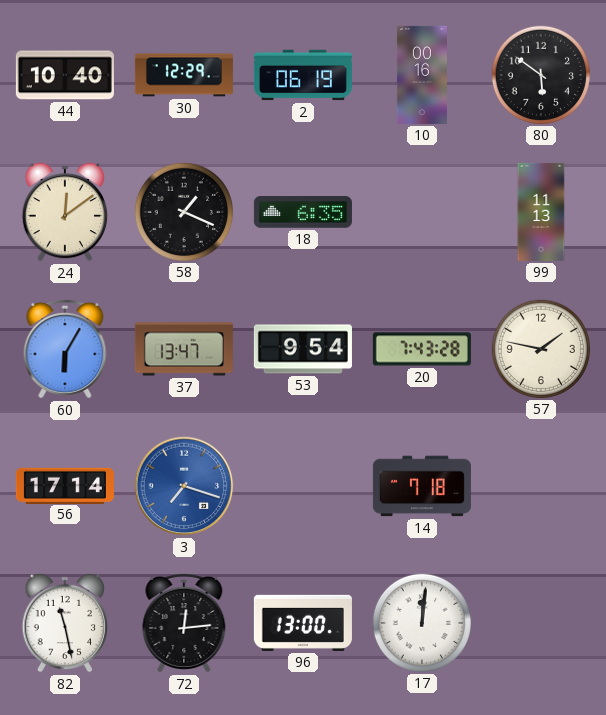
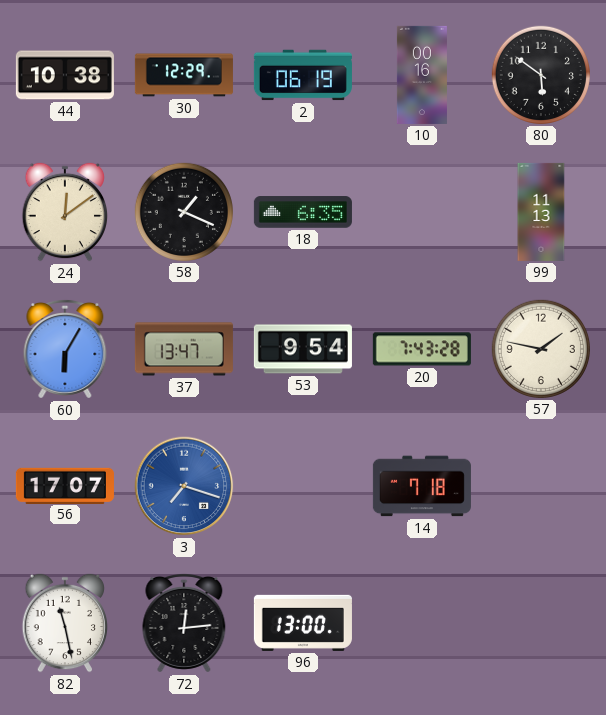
44: 10:40 -> 10:38 (65, 75)
56: 17:14 -> 17:07 (65, 485)
17: 12:01 -> none (422, 623)
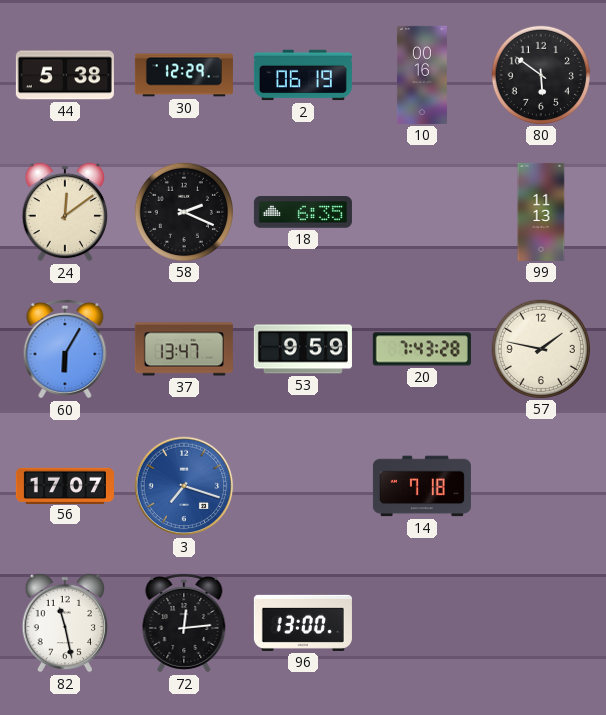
44: 10:38 -> 5:38 (65, 75)
58: 1:19 -> 2:19 (184, 212)
53: 9:54 -> 9:59 (303, 349)
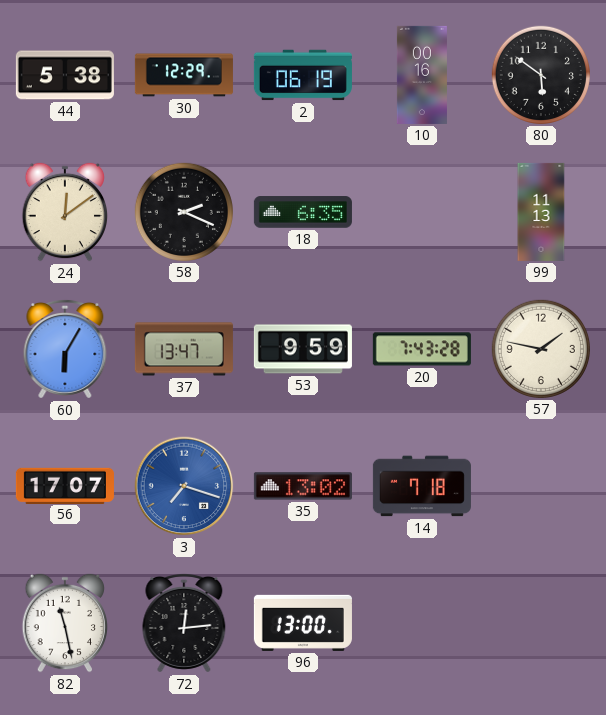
35: none -> 13:02 (303, 486)
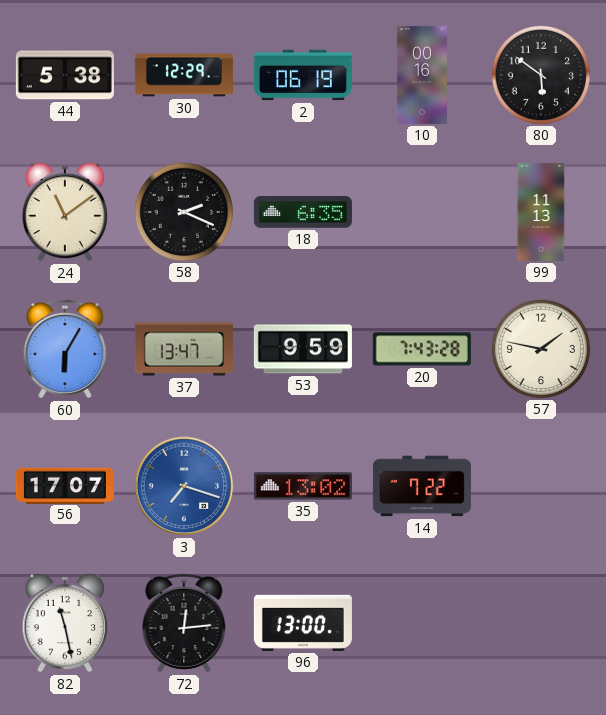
24: 12:09 -> 11:09 (64, 212)
14: 7:18 -> 7:22 (422, 486)
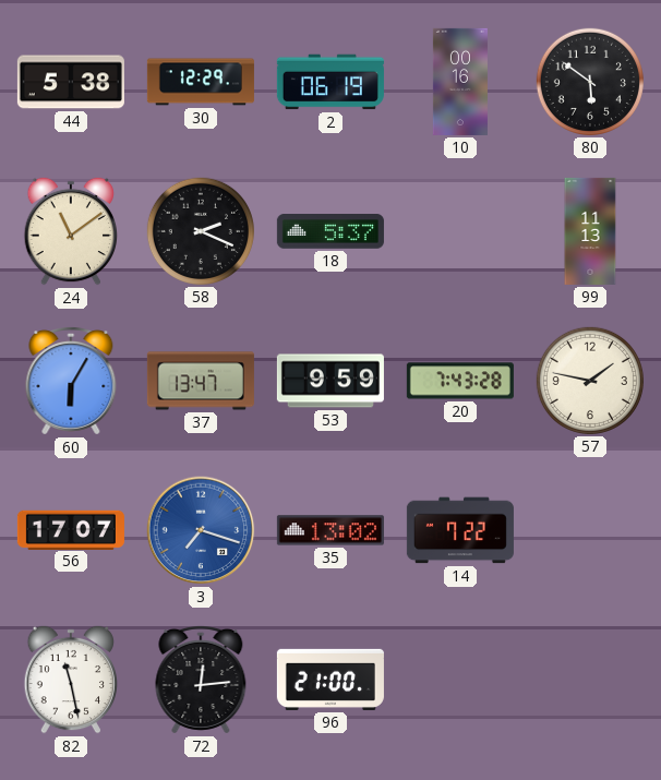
18: 6:35 -> 5:37 (330, 231)
96: 13:00 -> 21:00 (330, 680)
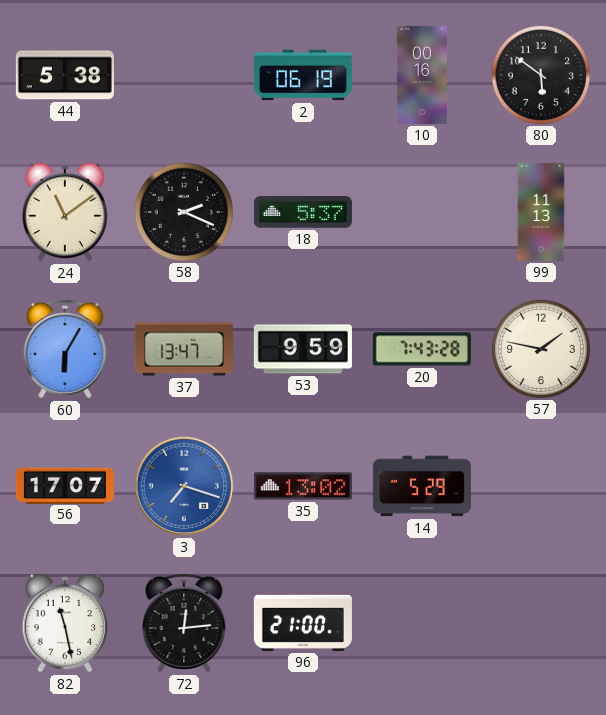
30: 12:29 -> none (201, 82)
14: 7:22 -> 5:29 (422, 486)
